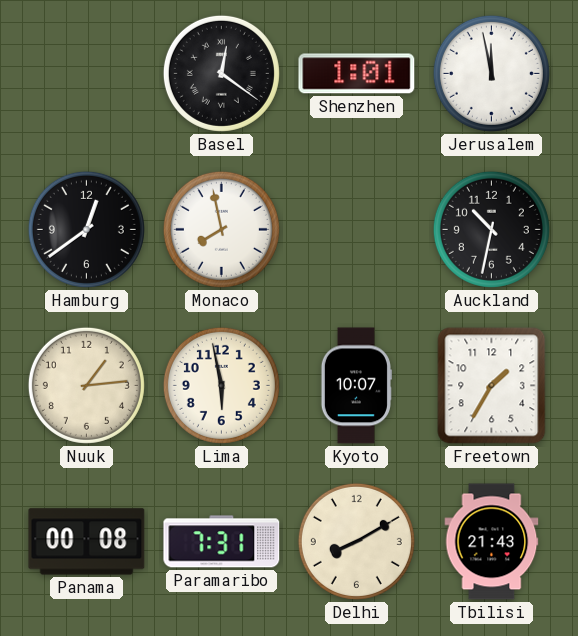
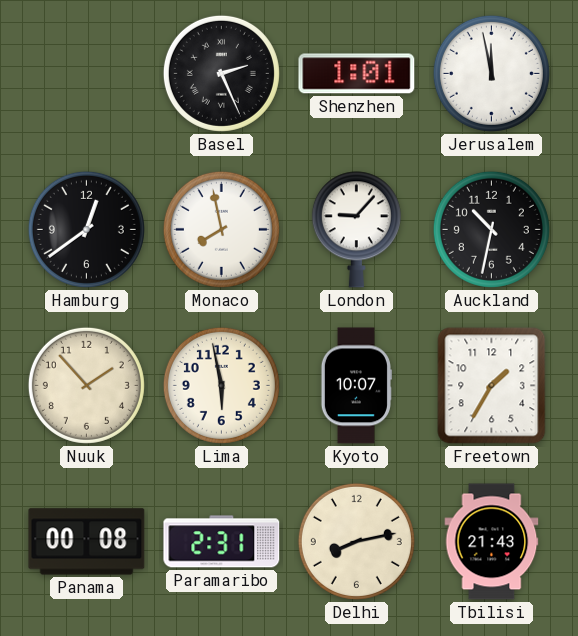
Basel: 12:21 -> 2:26 (221, 73)
London: none -> 9:07 (356, 230)
Nuuk: 1:14 -> 1:53 (86, 385)
Paramaribo: 7:31 -> 2:31 (222, 542)
Delhi: 8:10 -> 8:13 (356, 541)
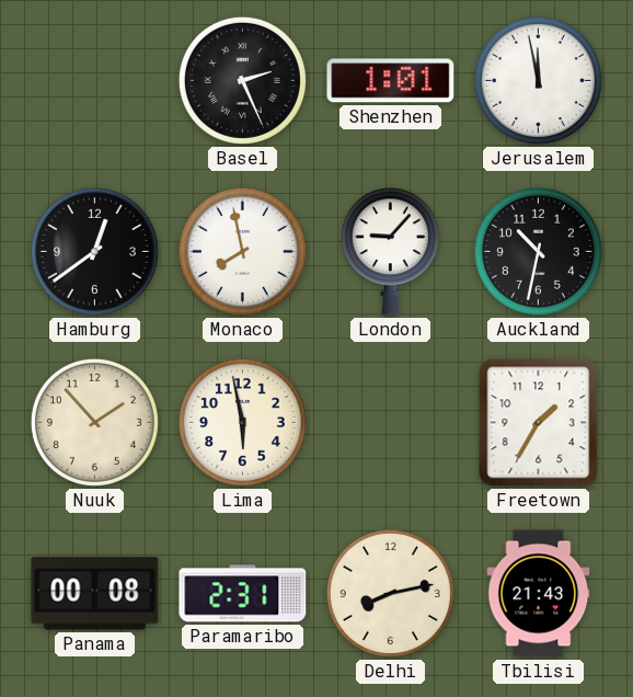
Kyoto: 10:07 -> none (356, 386)
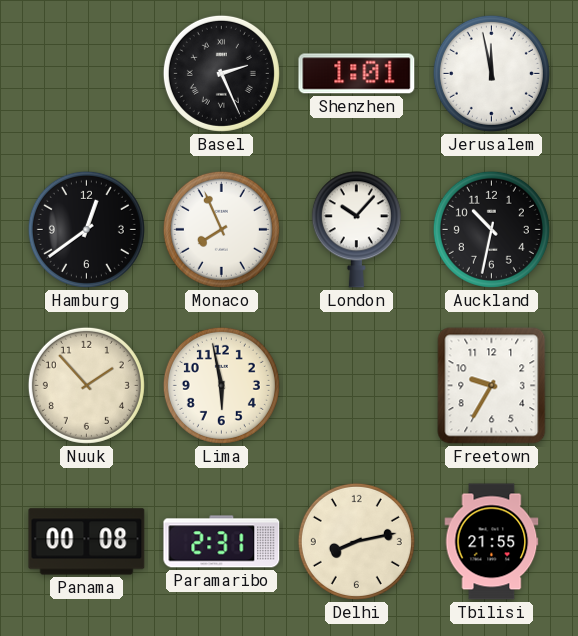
Monaco: 7:58 -> 7:56 (221, 229)
London: 9:07 -> 10:07 (356, 230)
Freetown: 1:35 -> 9:35 (492, 386)
Tbilisi: 21:43 -> 21:55 (492, 542)
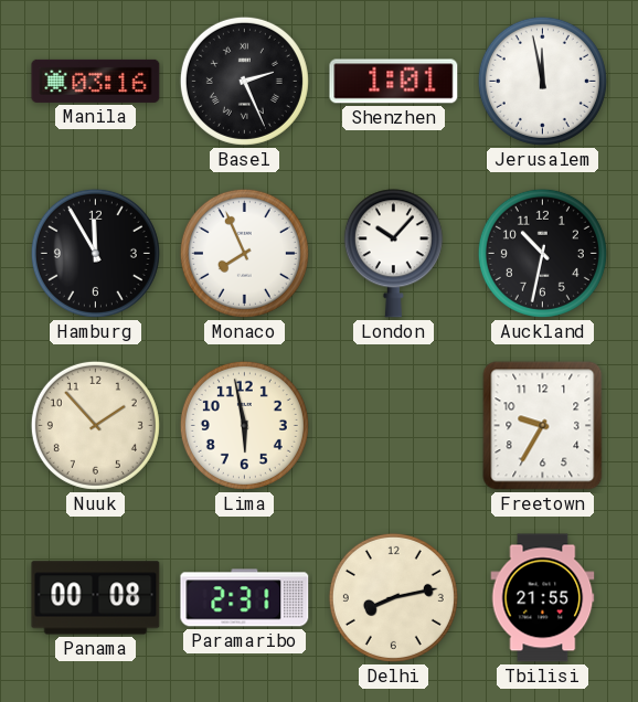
Manila: none -> 03:16 (96, 81)
Hamburg: 12:39 -> 11:55 (95, 253)
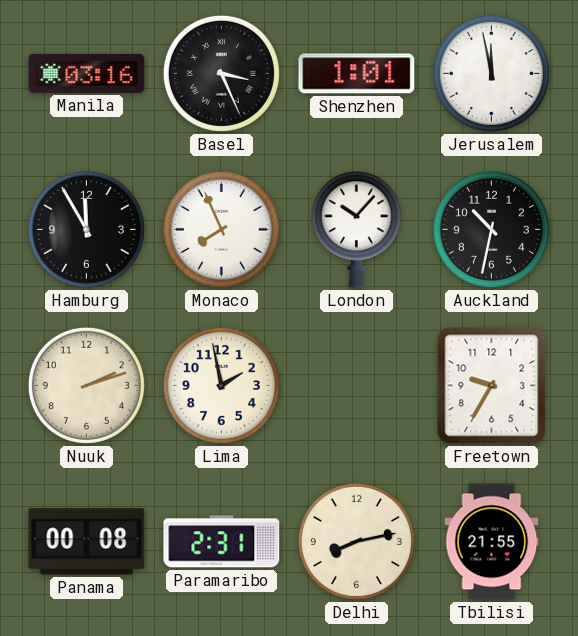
Basel: 2:26 -> 3:26 (221, 73)
Nuuk: 1:53 -> 2:12 (86, 385)
Lima: 5:58 -> 1:58 (221, 385)
